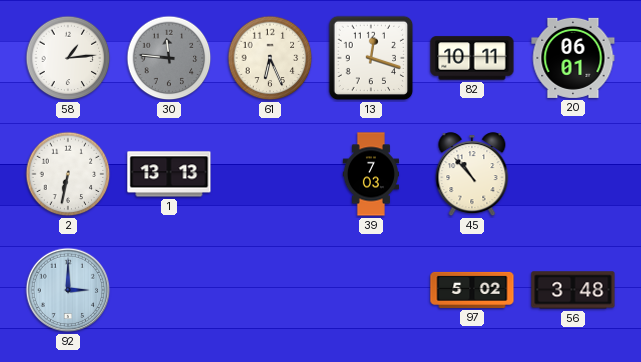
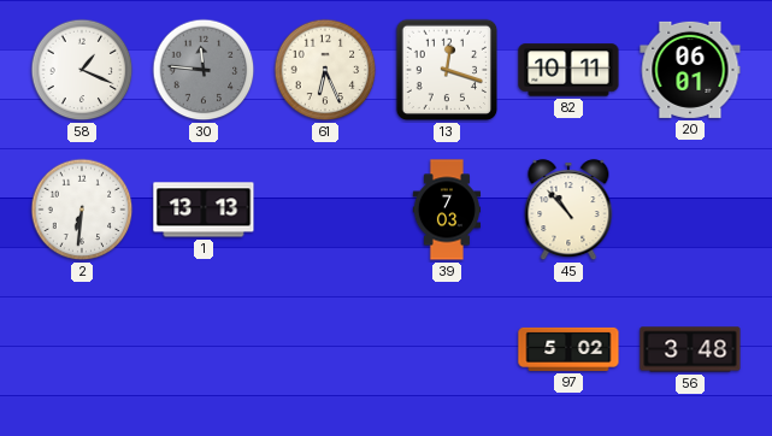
58: 1:14 -> 1:19 (82, 70)
2: 6:32 -> 6:31 (82, 210)
92: 3:00 -> none (68, 290)
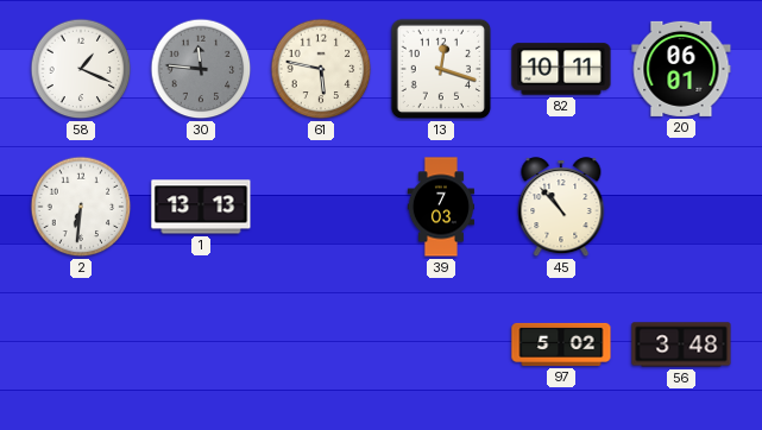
61: 6:26 -> 5:47 (321, 69)
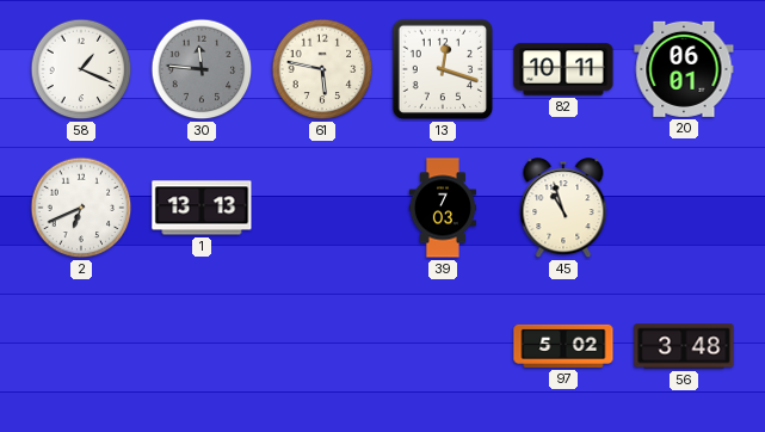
2: 6:31 -> 6:41 (81, 208)
45: 10:53 -> 10:57 (563, 209)
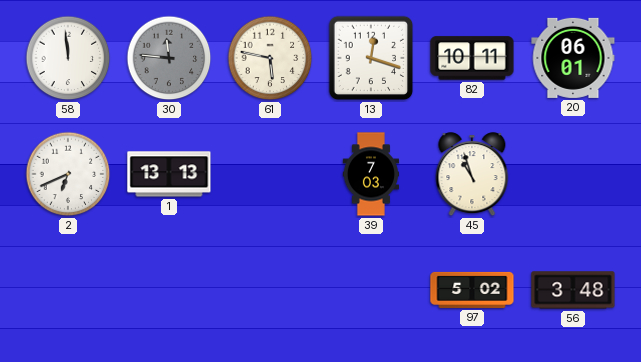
58: 1:19 -> 11:59 (68, 58)
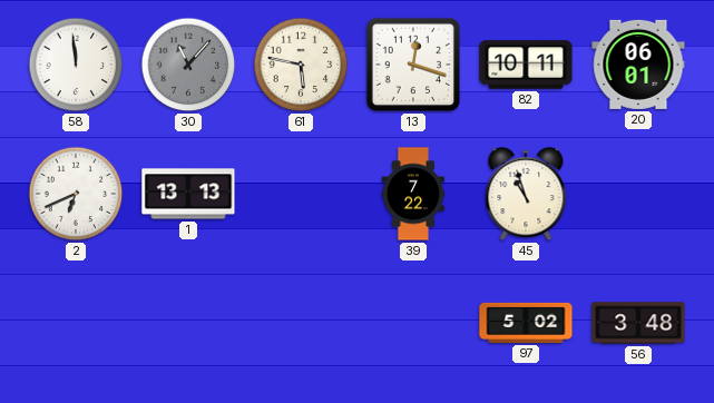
30: 11:46 -> 11:07 (188, 65)
39: 7:03 -> 7:22 (412, 194)
